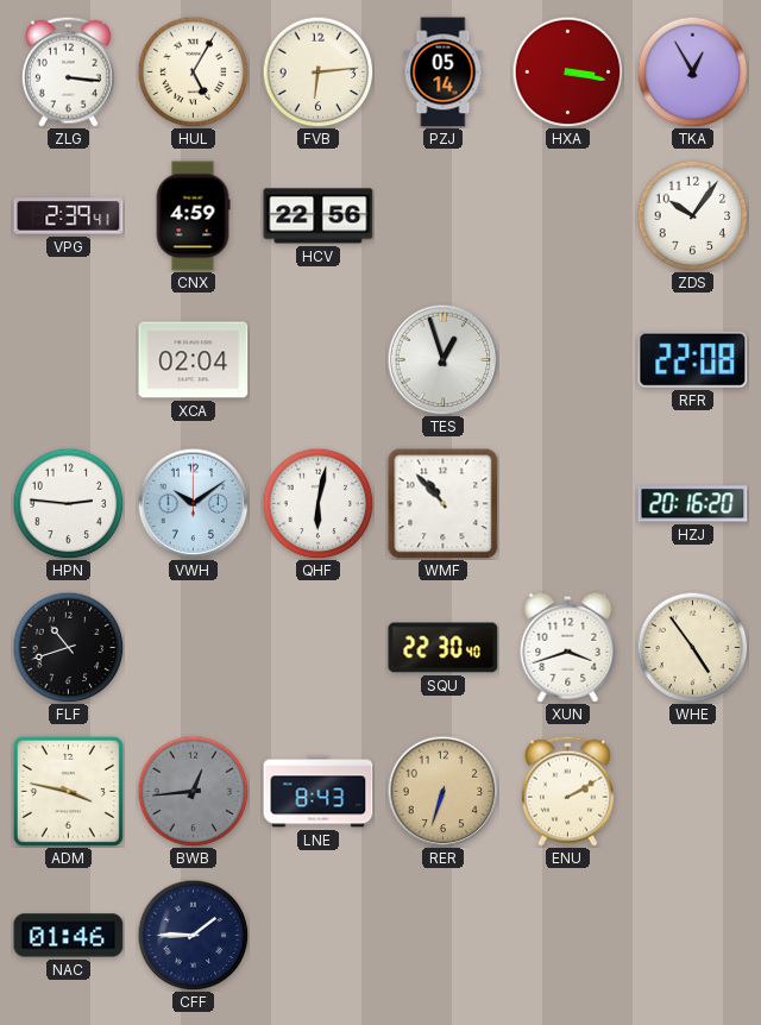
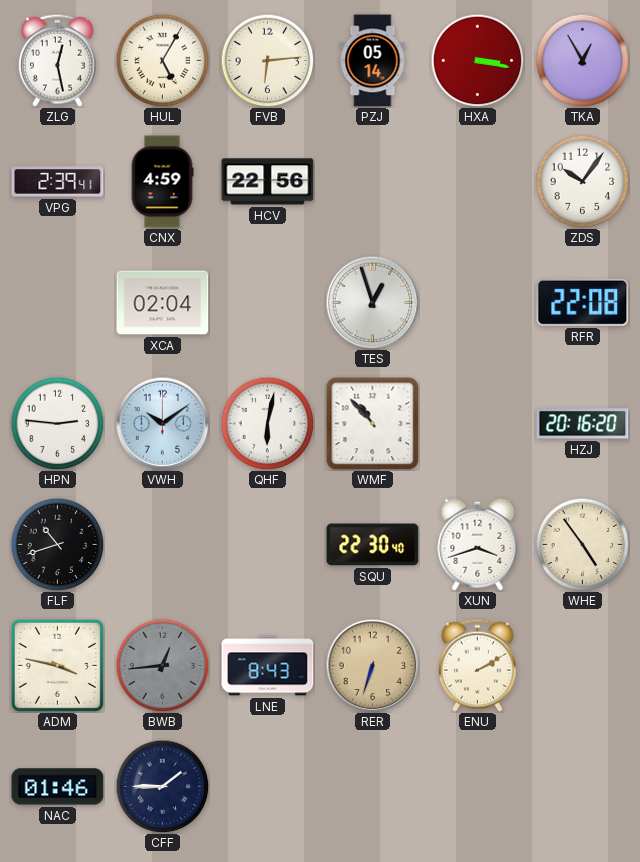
ZLG: 3:16 -> 12:28 (57, 60)
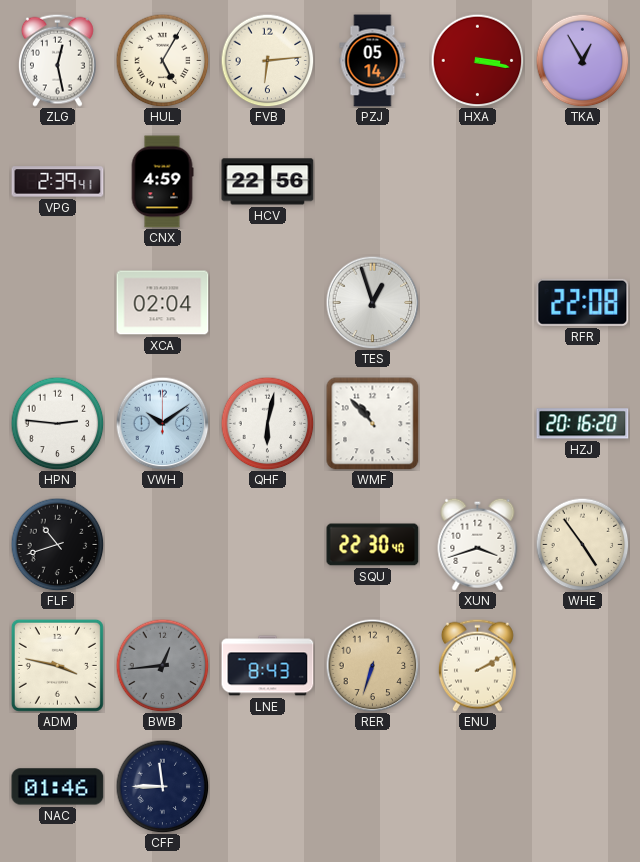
ZDS: 10:06 -> none (582, 181)
CFF: 1:45 -> 11:45 (162, 786)
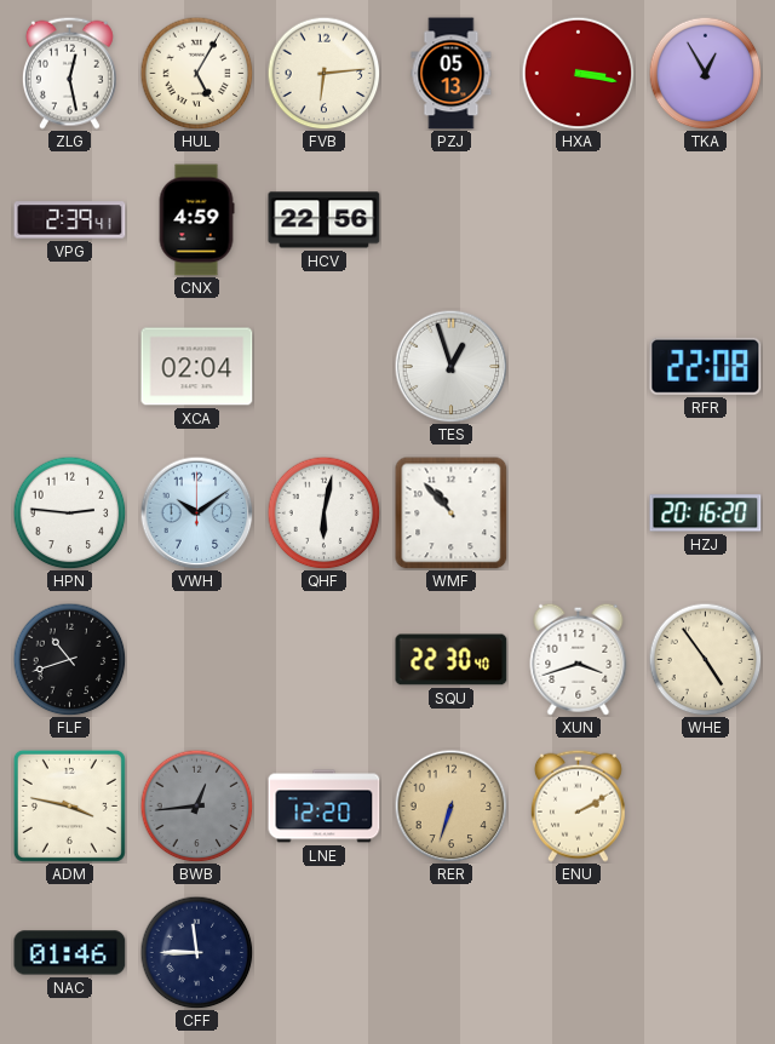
PZJ: 05:14 -> 05:13 (452, 74)
LNE: 8:43 -> 12:20 (325, 807)
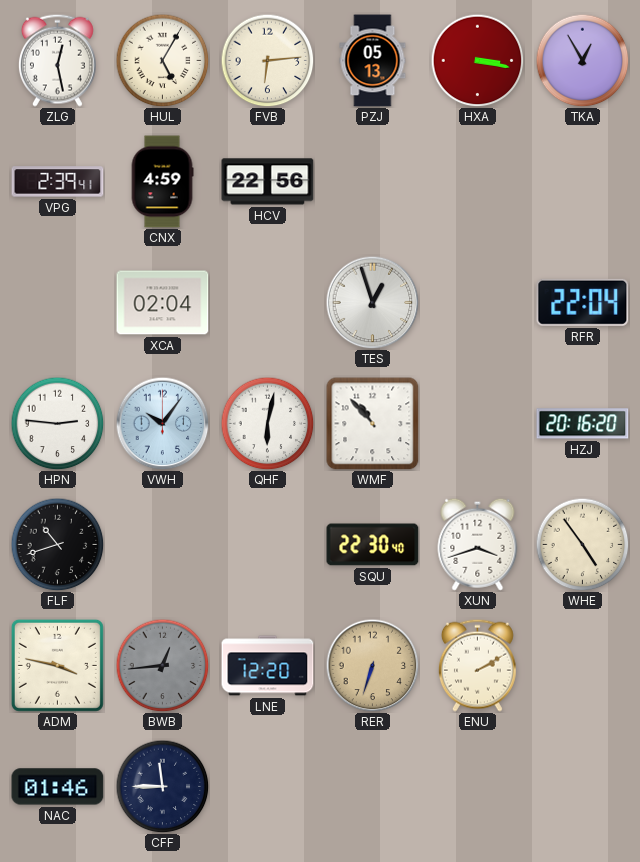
RFR: 22:08 -> 22:04 (583, 302)
VWH: 10:09 -> 10:06 (162, 423)
